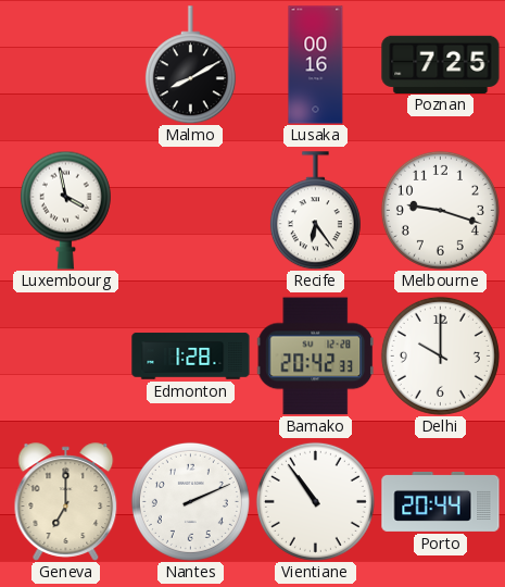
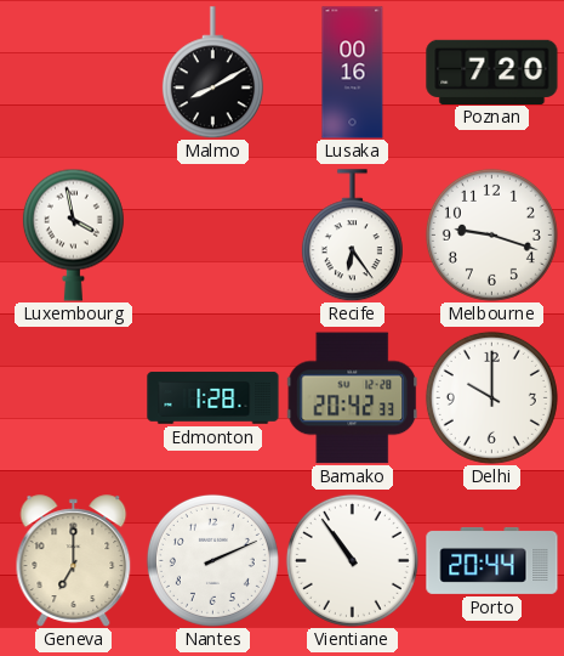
Poznan: 7:25 -> 7:20 (492, 72)
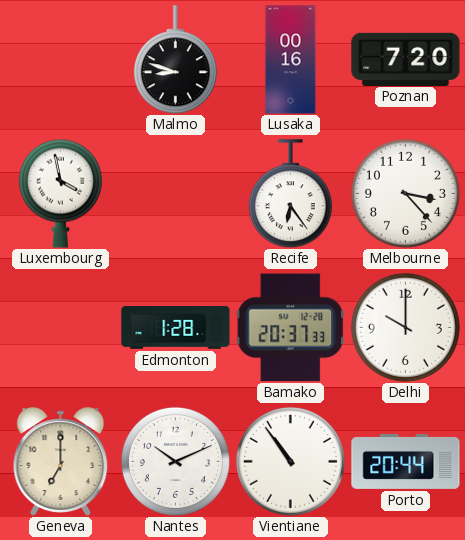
Malmo: 8:10 -> 8:48 (175, 60)
Melbourne: 9:18 -> 3:23 (405, 193)
Bamako: 20:42 -> 20:37 (290, 328)
Nantes: 2:11 -> 10:11 (175, 461)
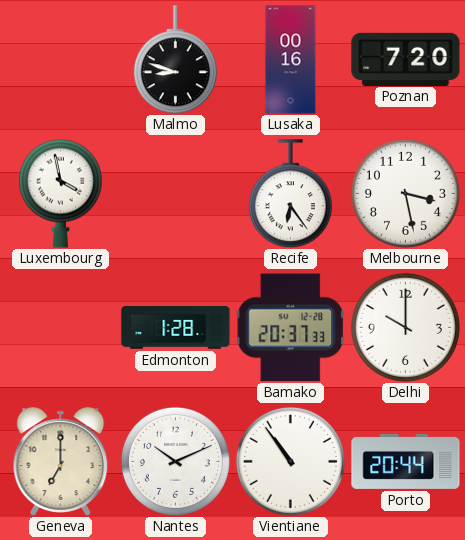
Melbourne: 3:23 -> 3:28 (405, 193)
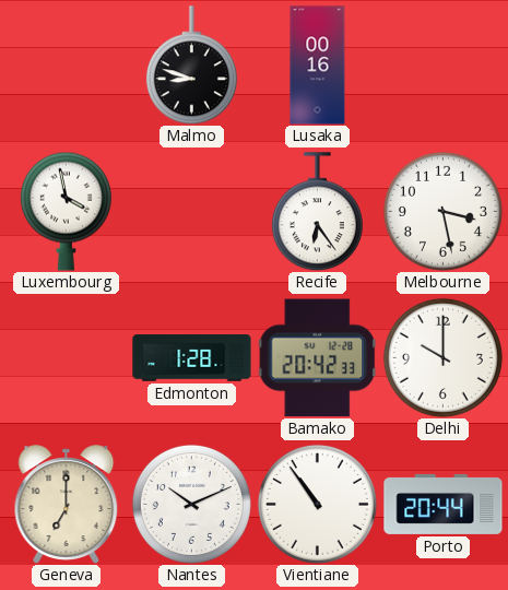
Poznan: 7:20 -> none (406, 59)
Bamako: 20:37 -> 20:42 (317, 358)
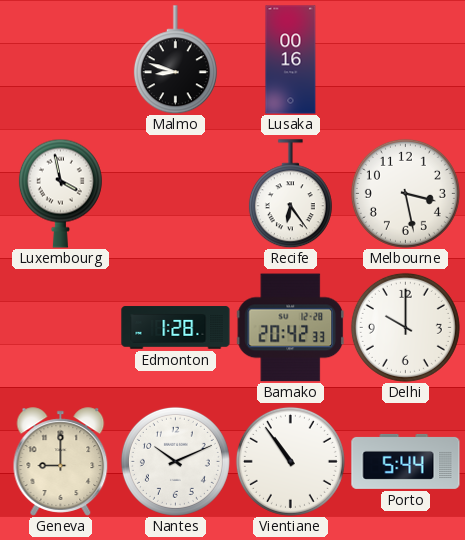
Geneva: 7:00 -> 9:00 (61, 462)
Porto: 20:44 -> 5:44 (406, 461)
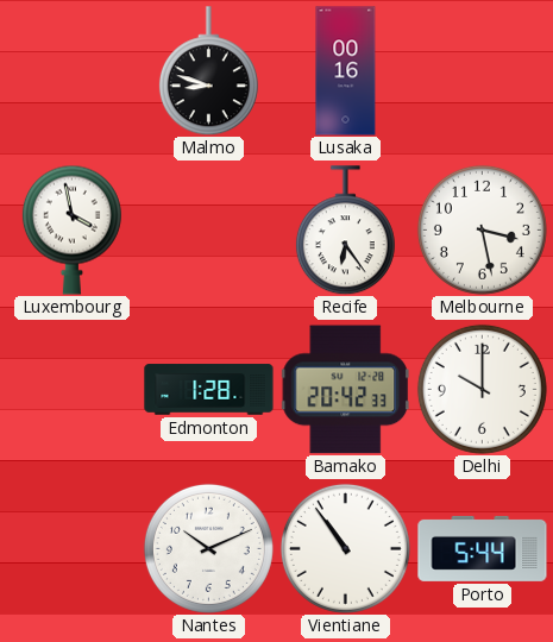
Geneva: 9:00 -> none (61, 462)
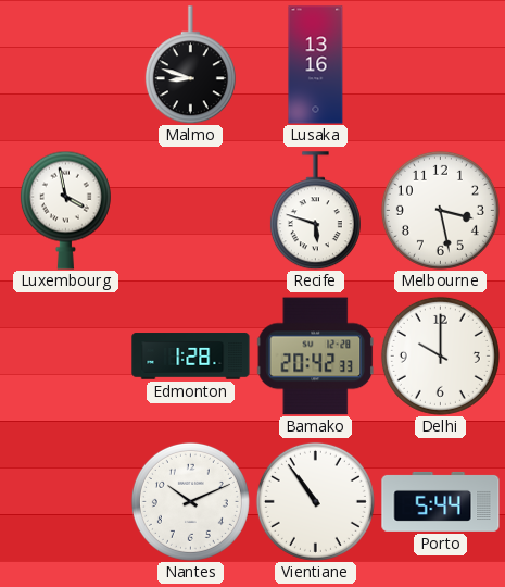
Lusaka: 00:16 -> 13:16 (316, 65)
Recife: 6:24 -> 5:48 (315, 211)
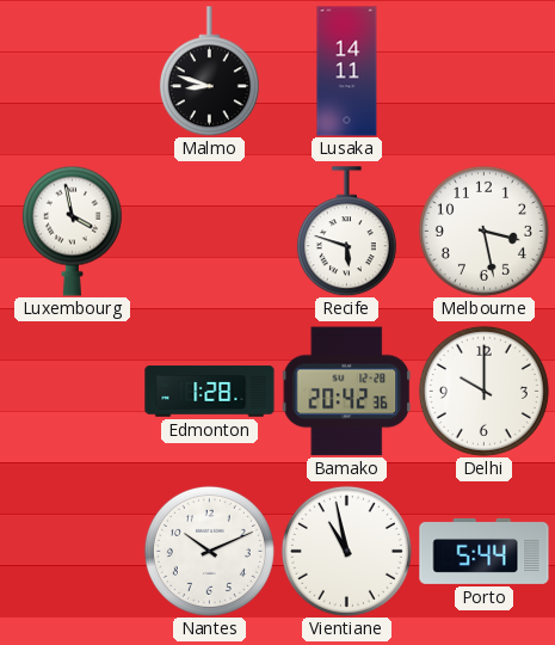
Lusaka: 13:16 -> 14:11 (347, 72)
Bamako: 20:42:33 -> 20:42:36 (346, 392)
Vientiane: 10:54 -> 10:58 (346, 551)
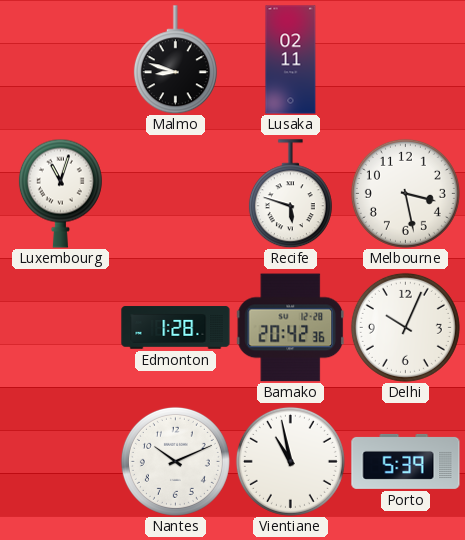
Lusaka: 14:11 -> 02:11 (291, 60)
Luxembourg: 3:58 -> 11:03 (60, 193)
Delhi: 10:00 -> 10:04 (405, 327)
Porto: 5:44 -> 5:39 (406, 461)
